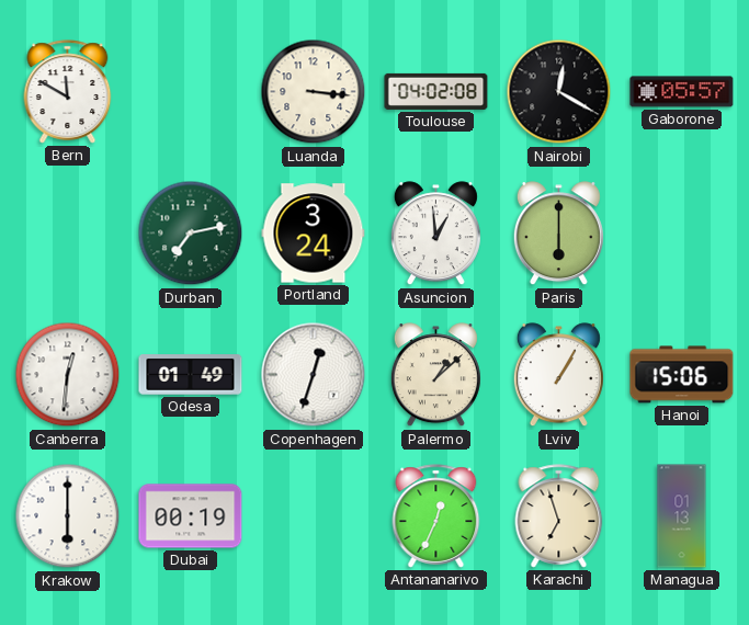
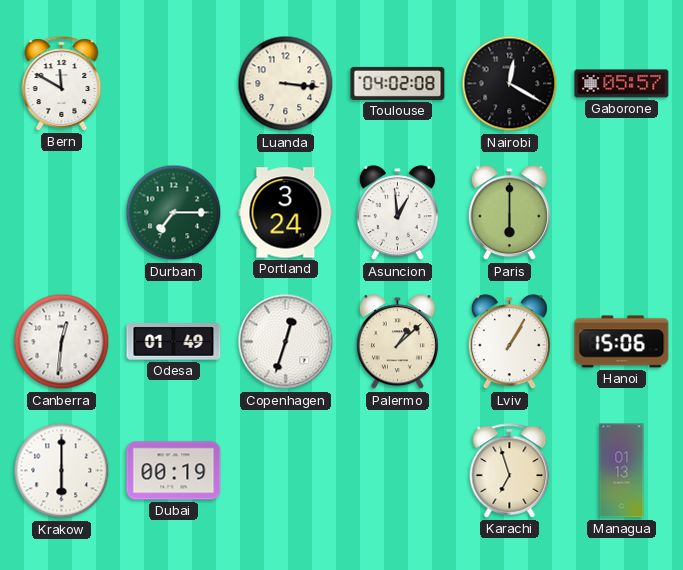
Durban: 7:13 -> 7:15 (174, 213)
Antananarivo: 12:34 -> none (436, 516)
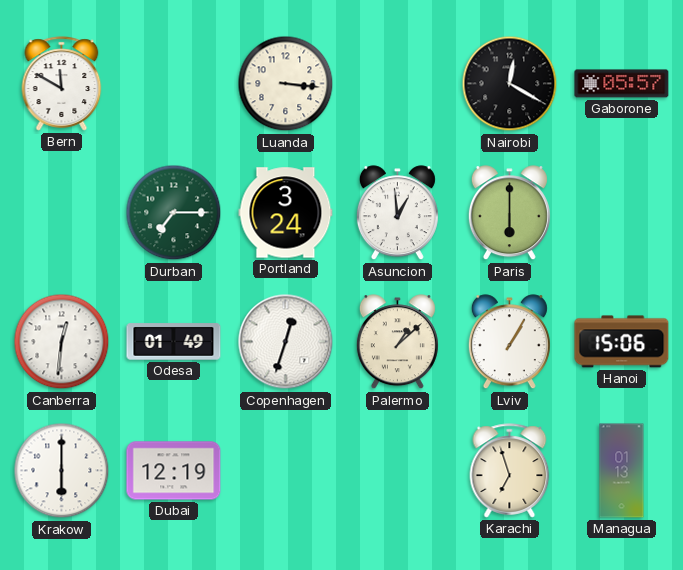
Toulouse: 04:02 -> none (398, 83)
Dubai: 00:19 -> 12:19 (174, 471)
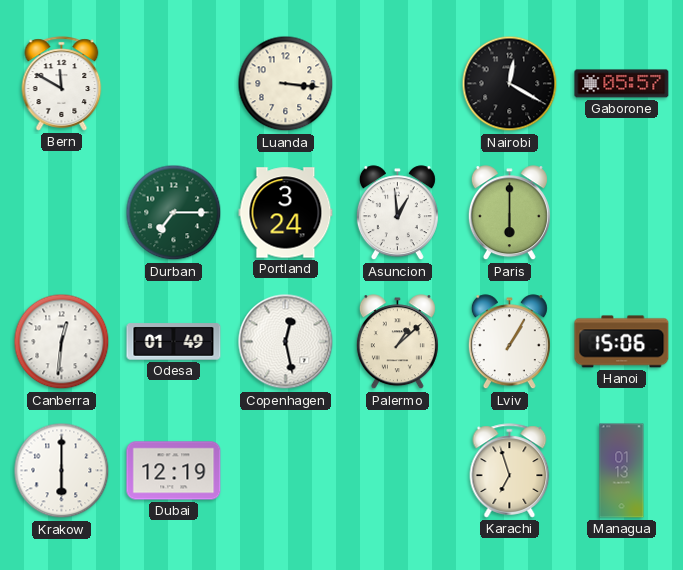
Copenhagen: 12:33 -> 12:28 (286, 342)
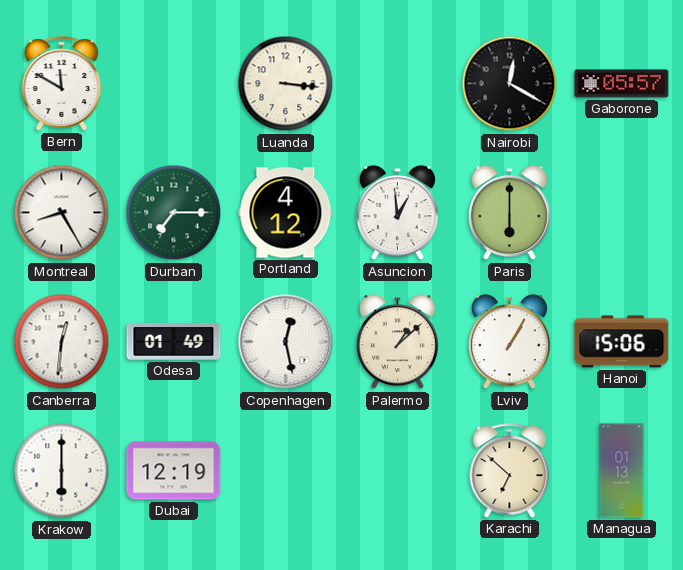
Montreal: none -> 8:25 (62, 213)
Portland: 3:24 -> 4:12 (286, 213)
Karachi: 6:57 -> 6:52 (510, 471)
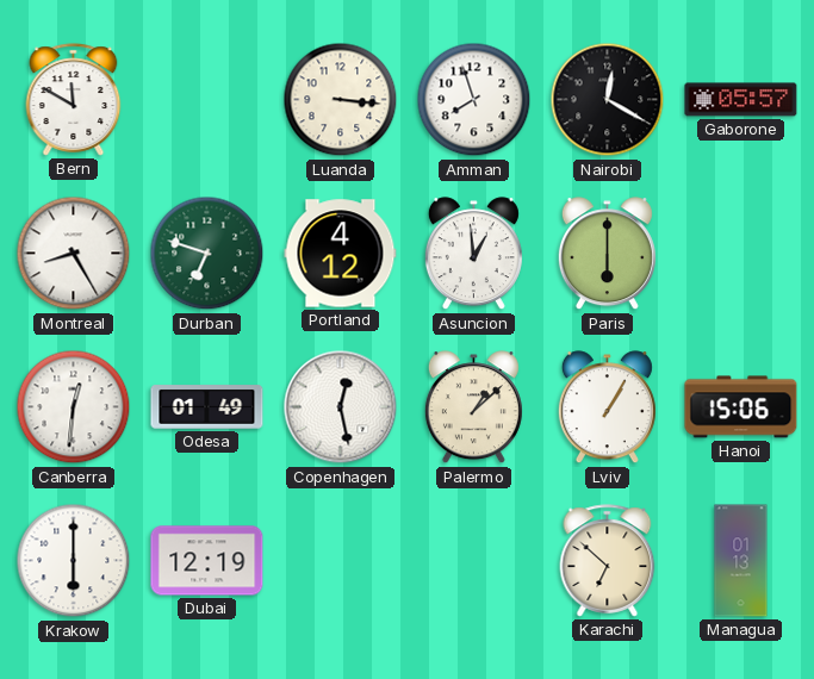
Amman: none -> 7:57 (474, 100)
Durban: 7:15 -> 6:48 (207, 254)
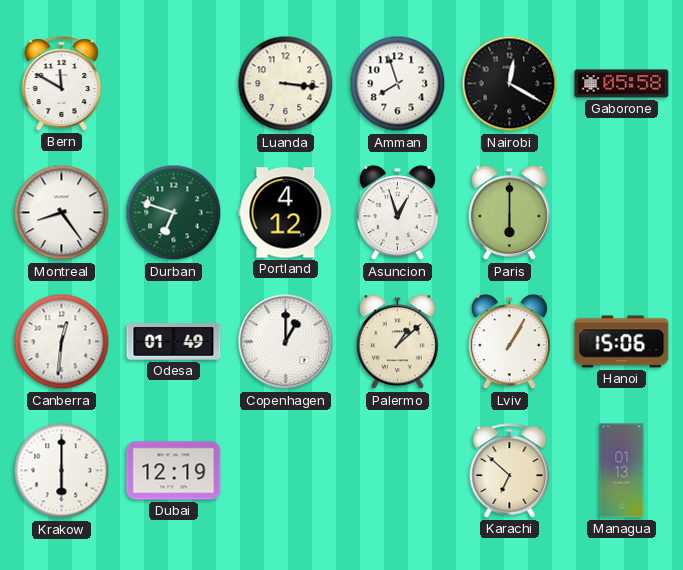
Gaborone: 05:57 -> 05:58 (622, 84)
Montreal: 8:25 -> 8:24 (62, 213)
Asuncion: 12:59 -> 12:57 (397, 213)
Copenhagen: 12:28 -> 1:00 (286, 342)
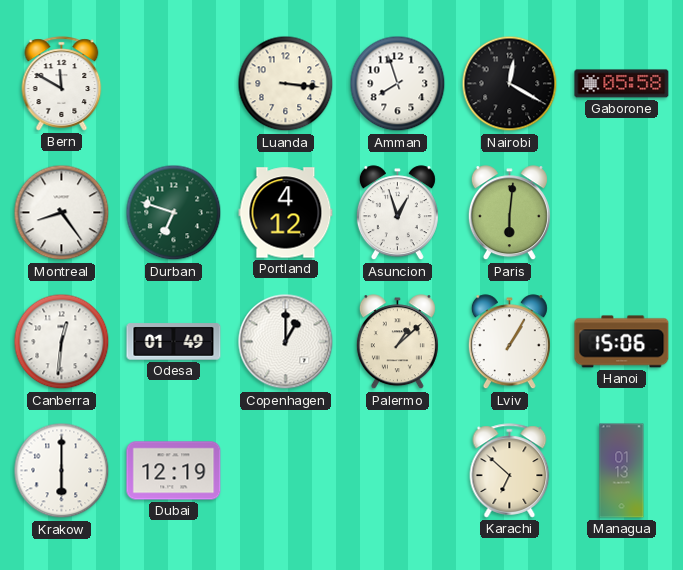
Paris: 6:00 -> 6:01 (509, 213)
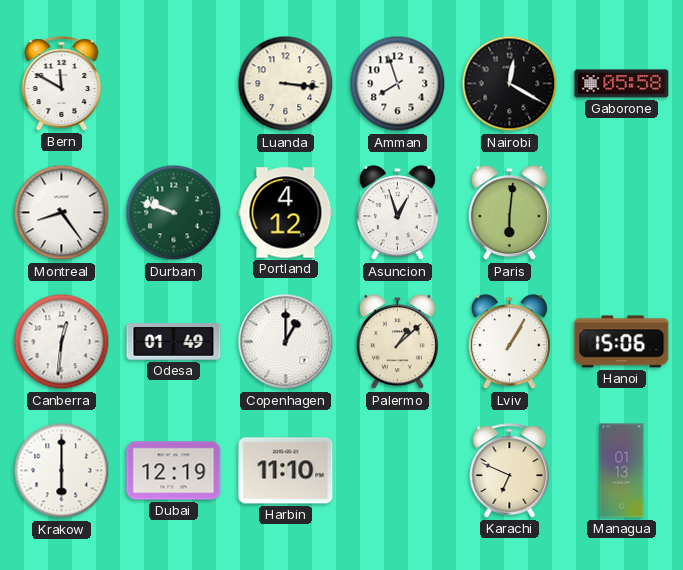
Durban: 6:48 -> 9:48 (174, 213)
Harbin: none -> 11:10 (286, 471)
Karachi: 6:52 -> 6:49 (510, 471)
